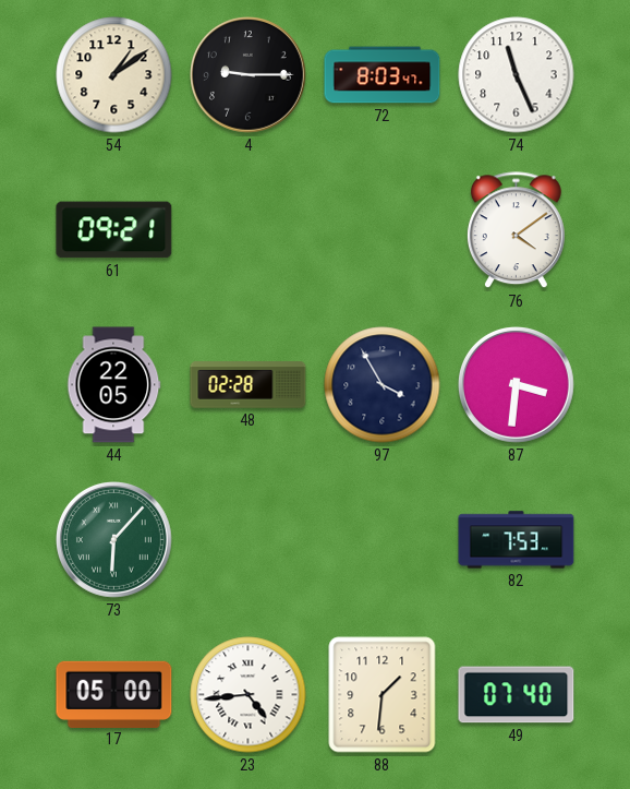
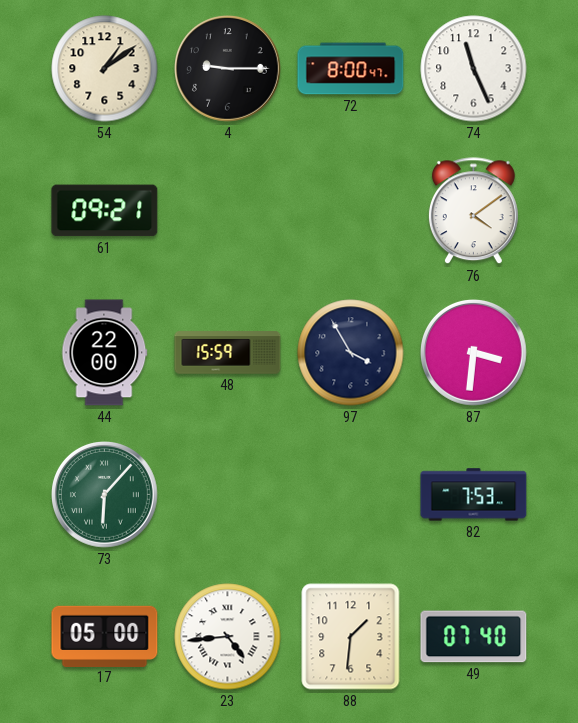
72: 8:03 -> 8:00 (351, 69)
44: 22:05 -> 22:00 (105, 353)
48: 02:28 -> 15:59 (228, 353)
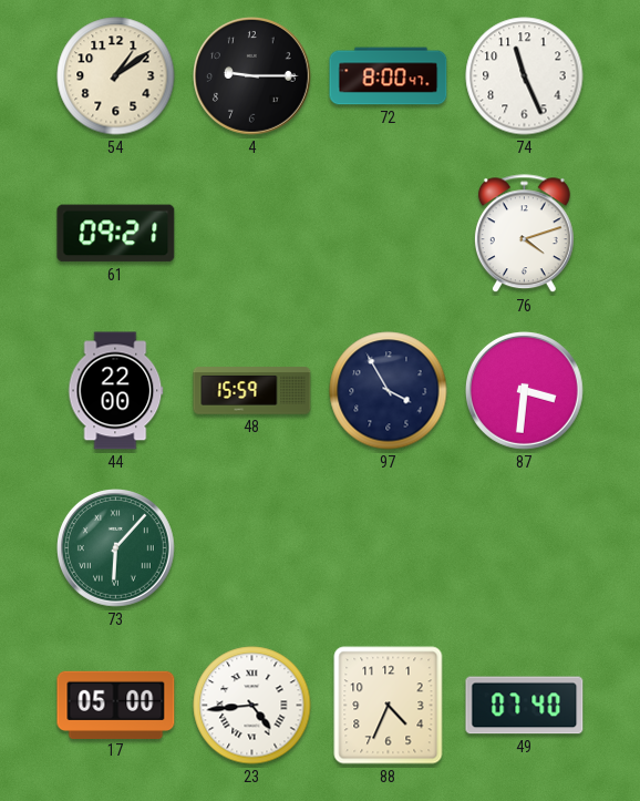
76: 4:09 -> 4:12 (524, 234)
82: 7:53 -> none (474, 495)
88: 1:31 -> 4:34 (389, 706)
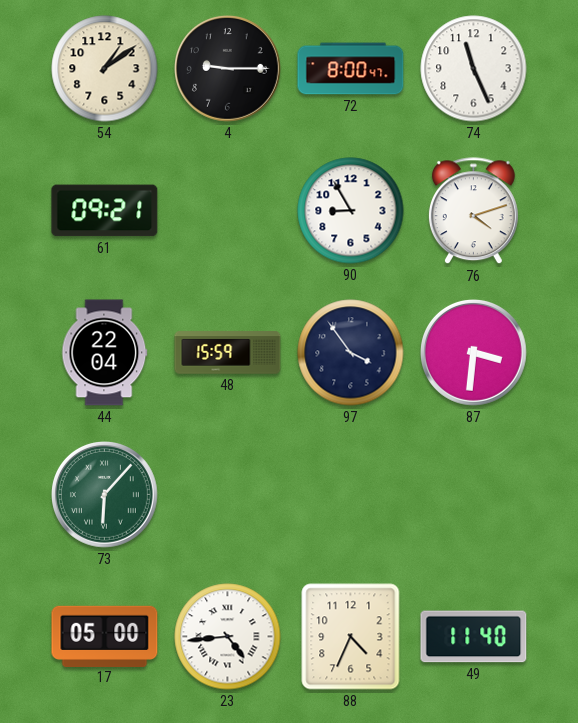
90: none -> 8:55 (351, 211)
44: 22:00 -> 22:04 (105, 353)
97: 3:55 -> 3:54 (351, 353)
49: 07:40 -> 11:40 (474, 637)
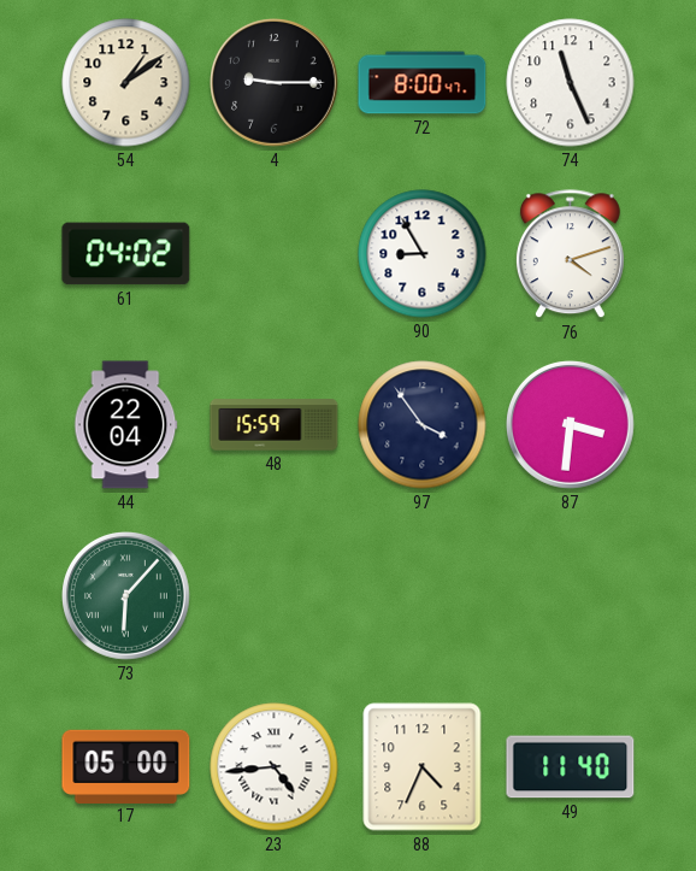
61: 09:21 -> 04:02 (126, 254)
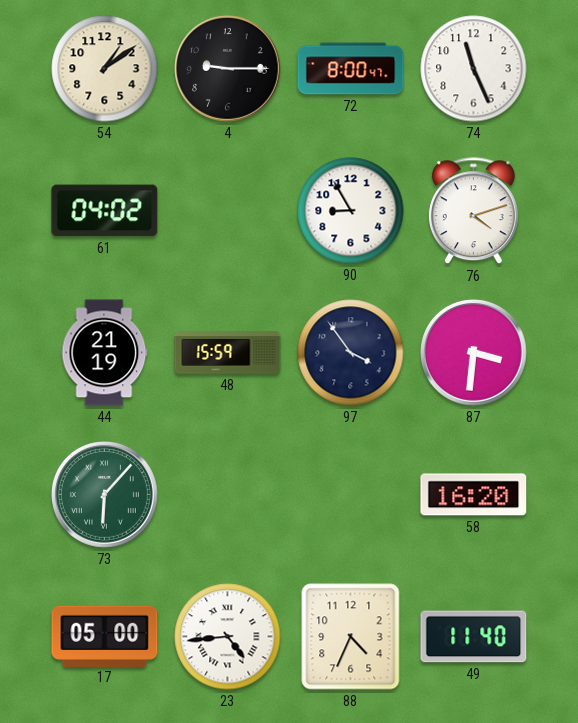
44: 22:04 -> 21:19 (105, 353)
58: none -> 16:20 (474, 495)
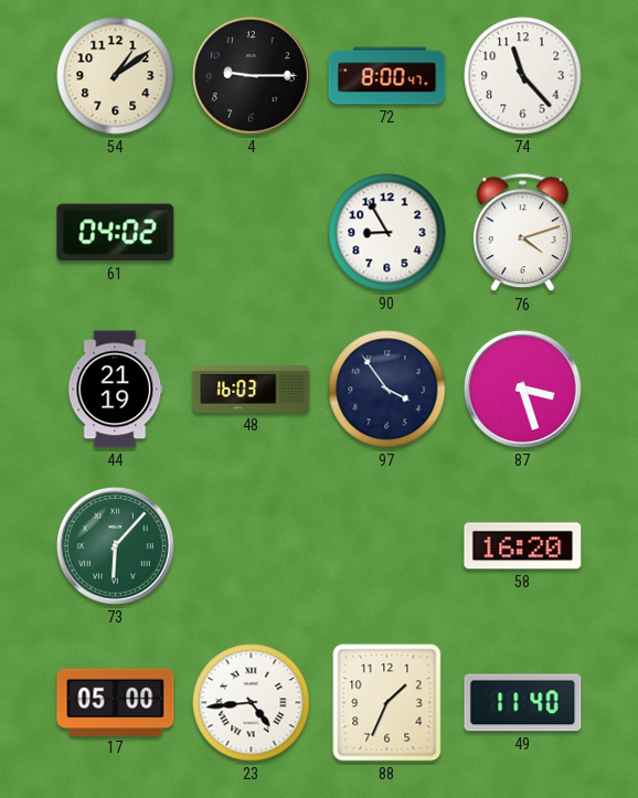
74: 11:26 -> 11:23 (523, 76)
48: 15:59 -> 16:03 (252, 390)
87: 3:31 -> 3:27 (523, 390)
88: 4:34 -> 1:34 (387, 703)
